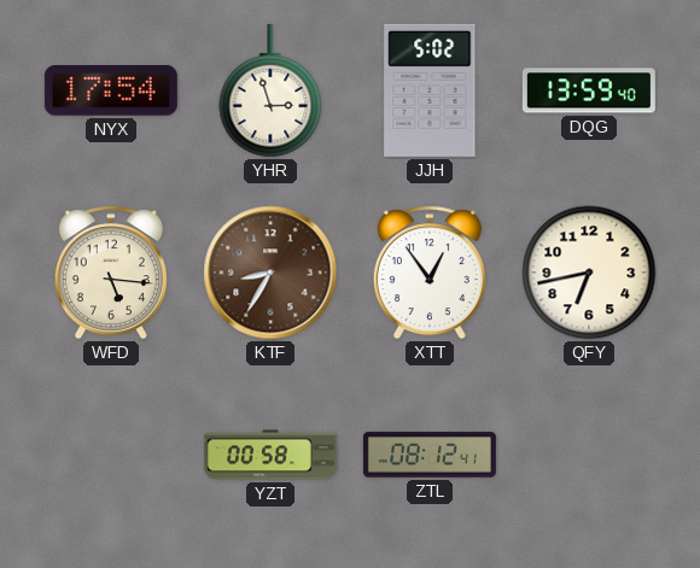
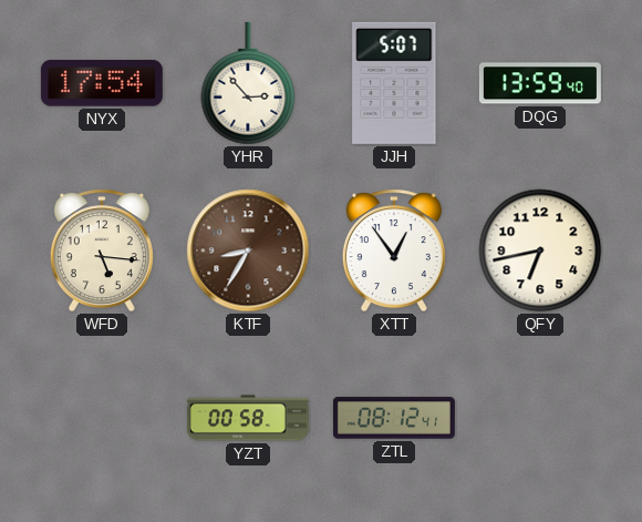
YHR: 2:57 -> 2:53 (248, 83)
JJH: 5:02 -> 5:07 (394, 83)
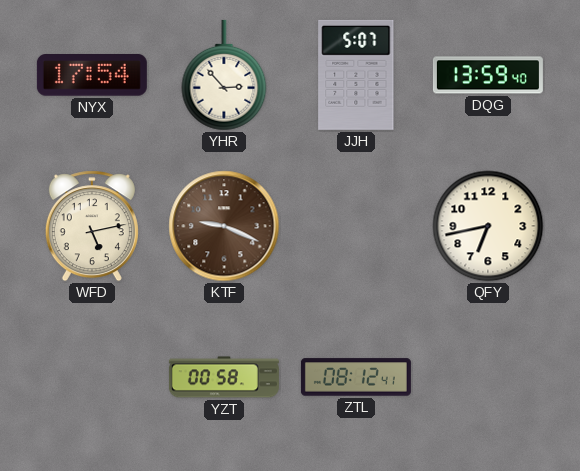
WFD: 5:16 -> 5:13 (92, 226)
KTF: 8:35 -> 9:19 (224, 226)
XTT: 12:54 -> none (394, 250)
